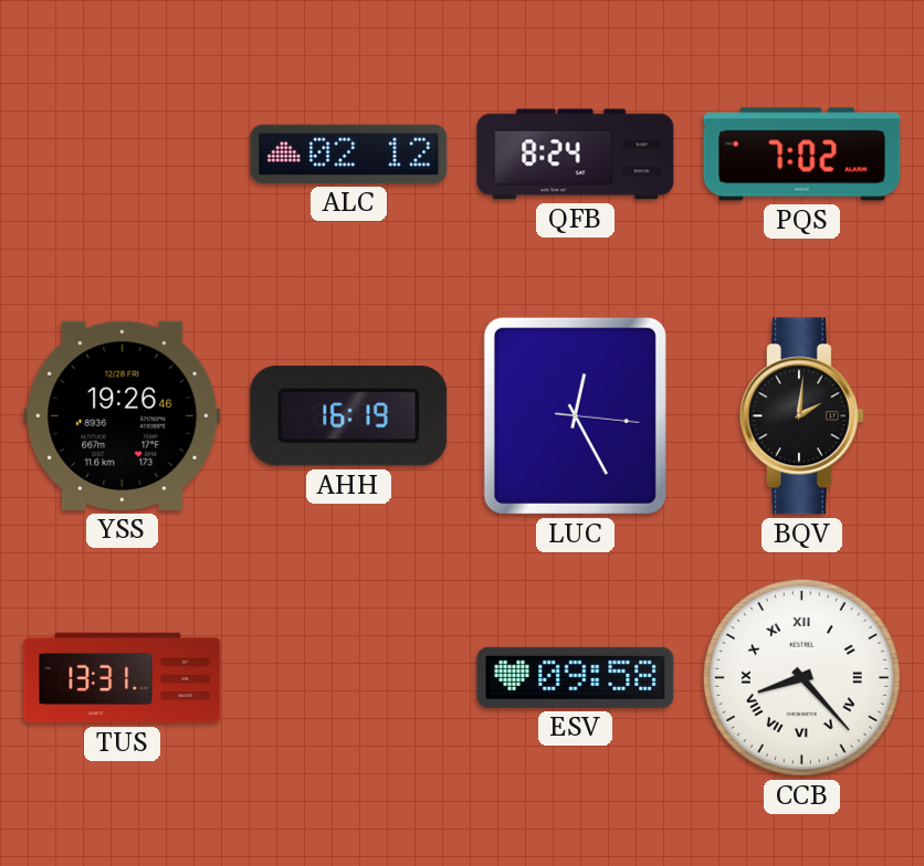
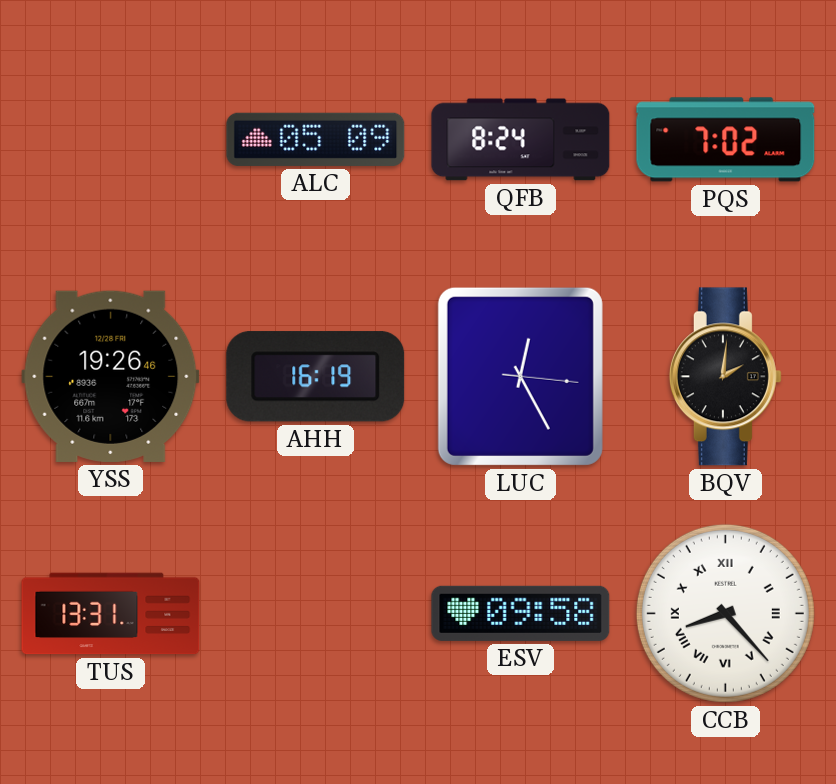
ALC: 02:12 -> 05:09 (316, 139)
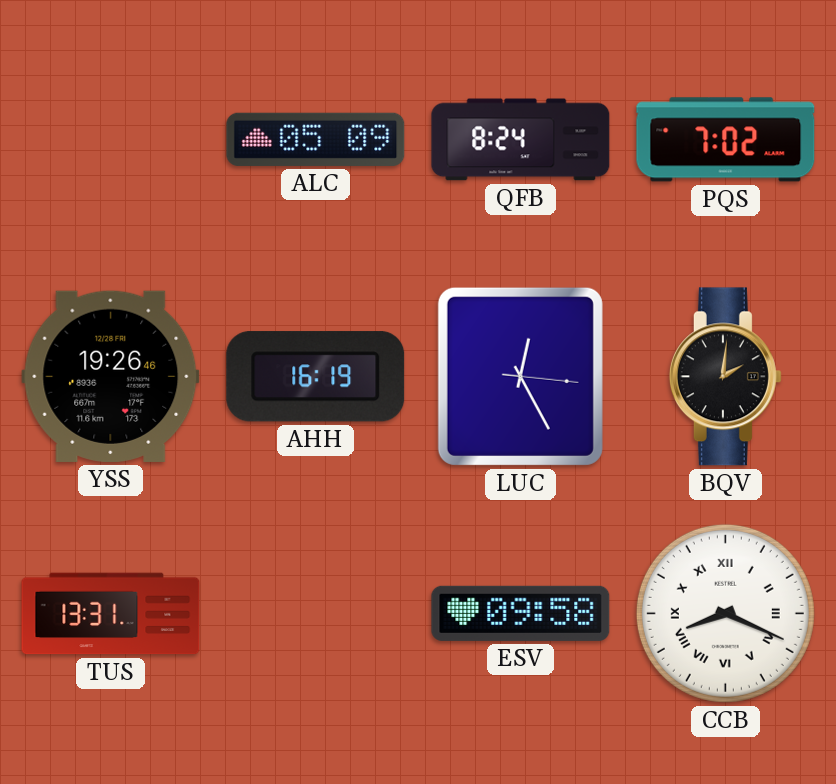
CCB: 8:23 -> 8:19 (725, 613)
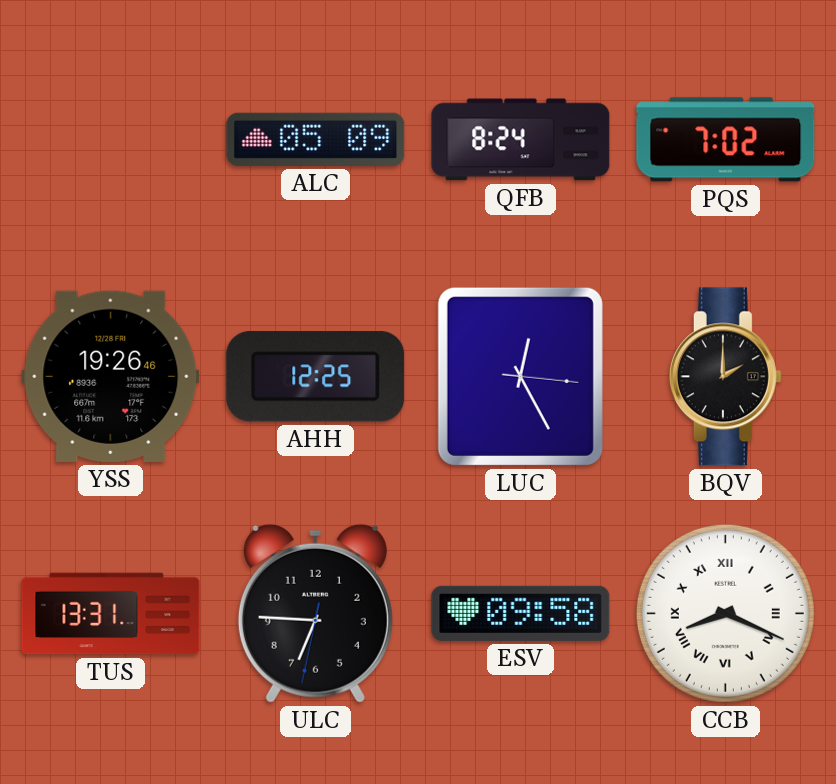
AHH: 16:19 -> 12:25 (316, 377)
BQV: 2:01 -> 2:00 (725, 377)
ULC: none -> 6:45 (315, 613)
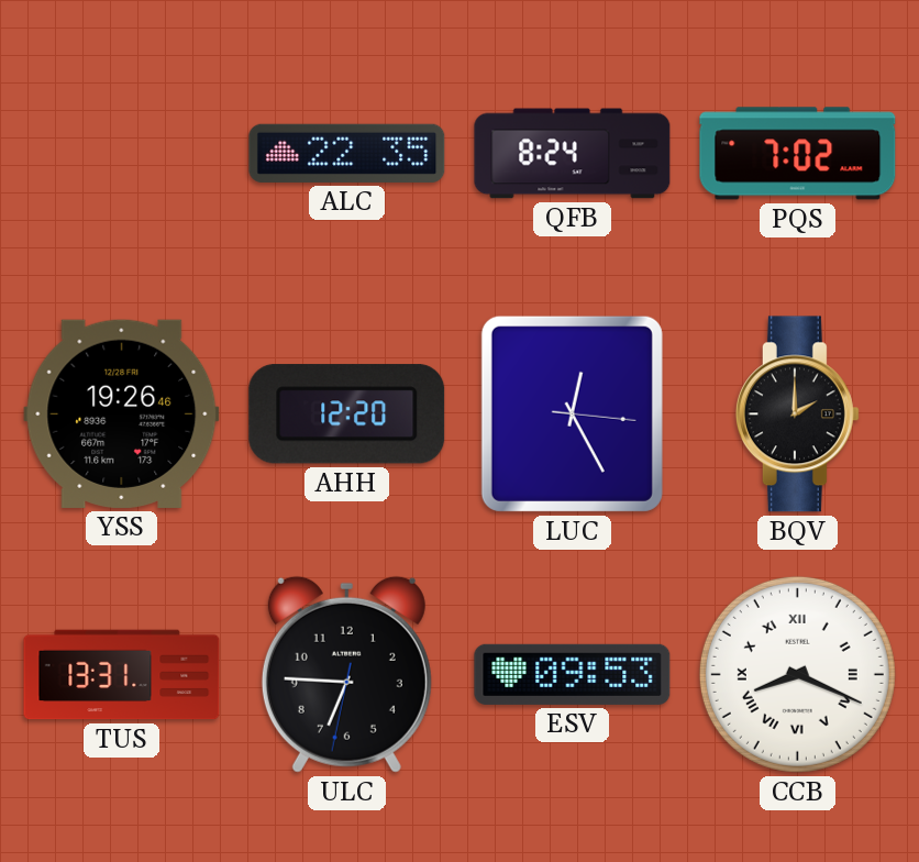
ALC: 05:09 -> 22:35 (347, 153)
AHH: 12:25 -> 12:20 (347, 415)
ESV: 09:58 -> 09:53 (573, 674)
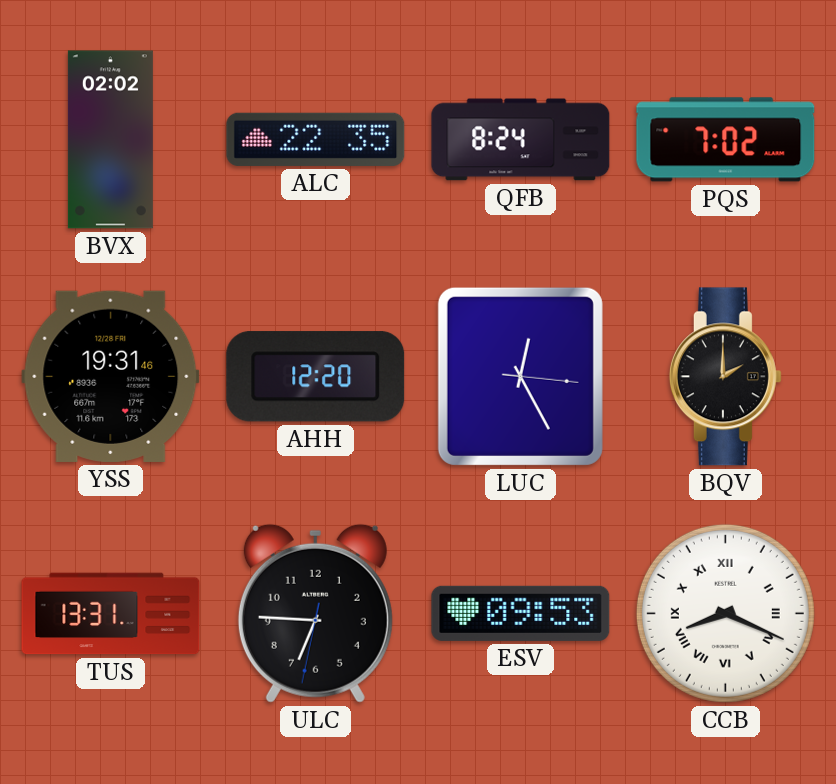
BVX: none -> 02:02 (110, 140)
YSS: 19:26 -> 19:31 (111, 376)
